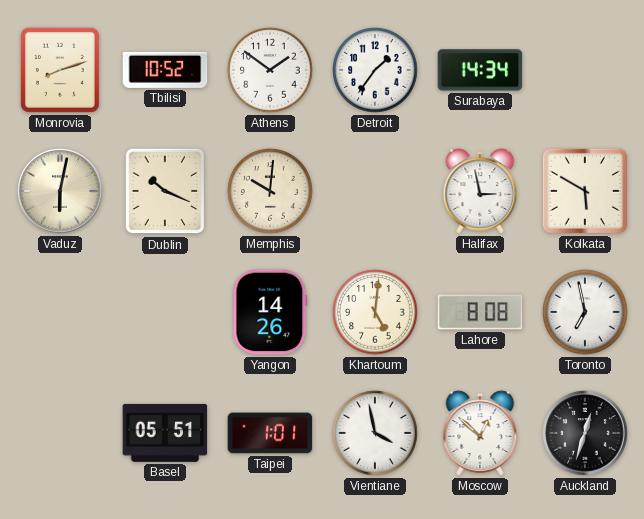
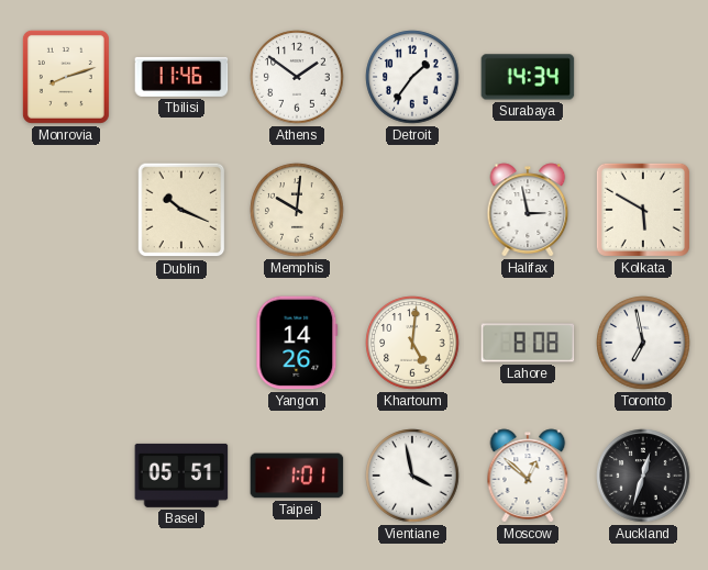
Tbilisi: 10:52 -> 11:46 (181, 77)
Vaduz: 6:02 -> none (60, 191)
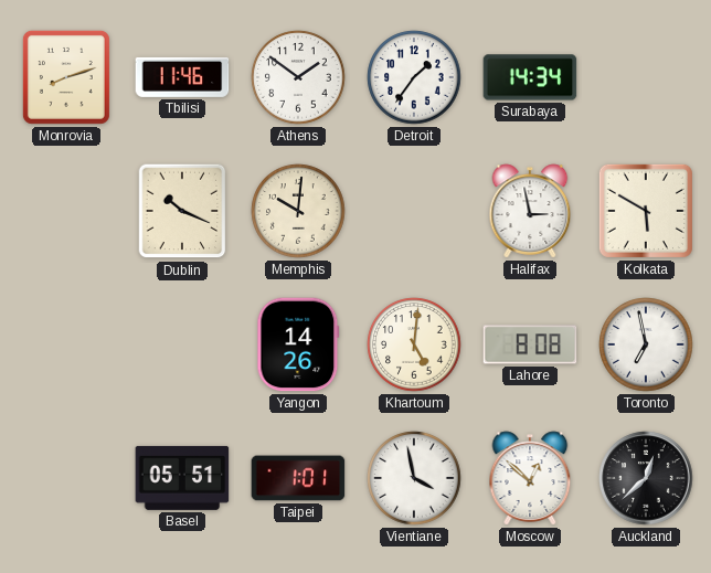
Auckland: 12:33 -> 12:38 (646, 478)
